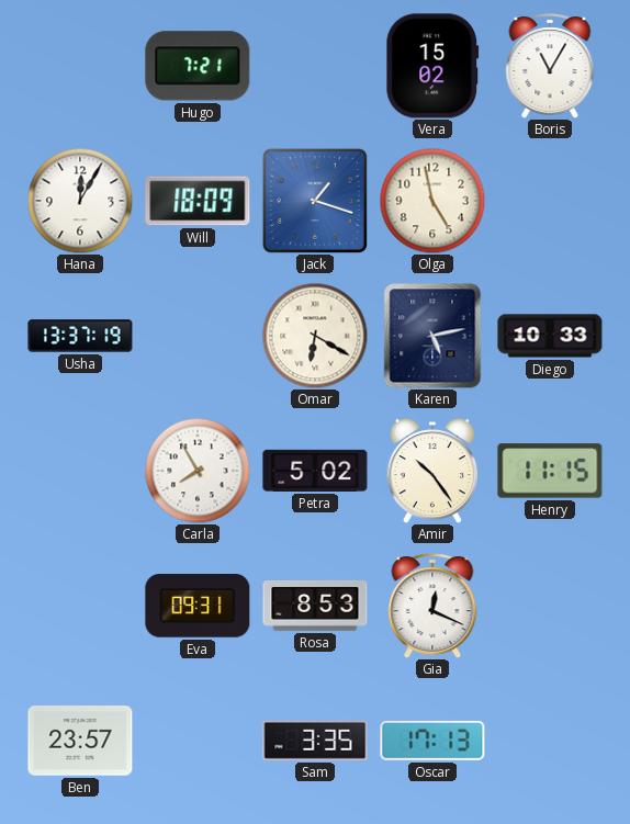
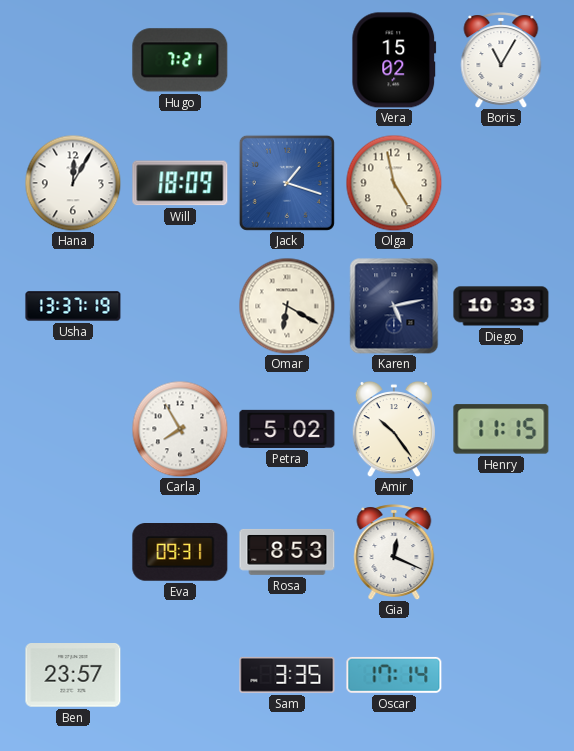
Oscar: 17:13 -> 17:14 (394, 675)
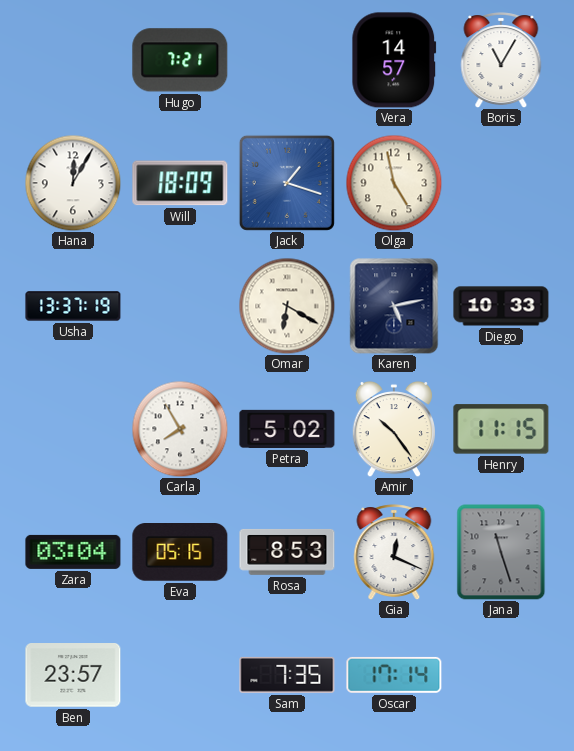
Vera: 15:02 -> 14:57 (394, 60)
Zara: none -> 03:04 (73, 552)
Eva: 09:31 -> 05:15 (180, 553)
Jana: none -> 11:27 (501, 552)
Sam: 3:35 -> 7:35 (287, 675)
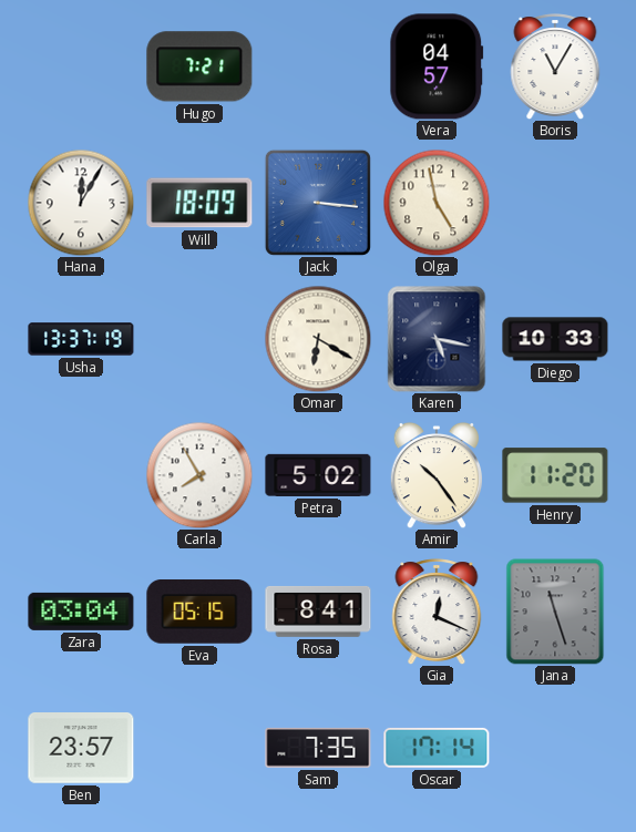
Vera: 14:57 -> 04:57 (437, 66)
Jack: 1:18 -> 3:16 (318, 203)
Karen: 5:13 -> 5:17 (437, 339)
Henry: 11:15 -> 11:20 (555, 475)
Rosa: 8:53 -> 8:41 (318, 612)
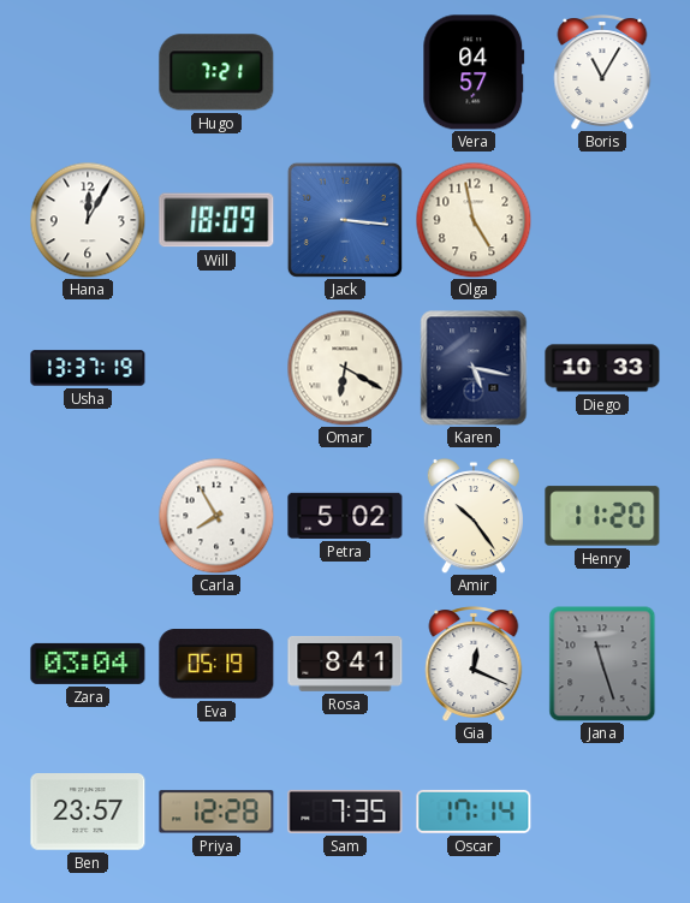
Eva: 05:15 -> 05:19 (216, 665)
Priya: none -> 12:28 (216, 812)
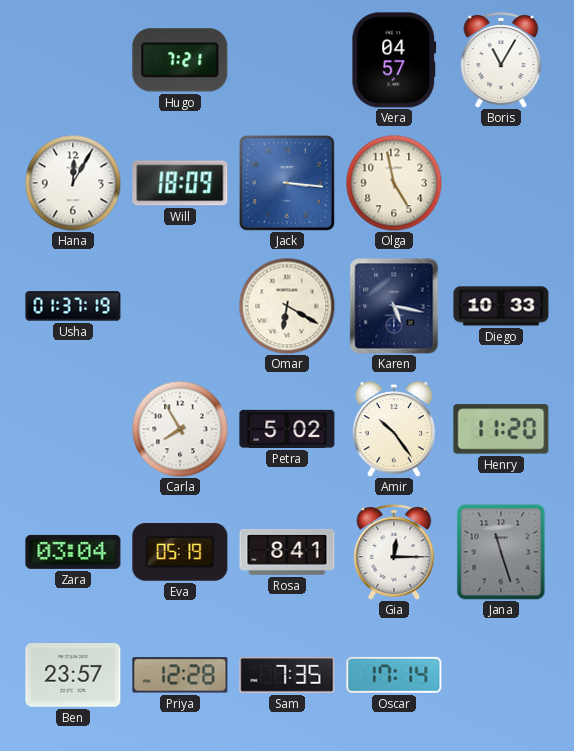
Usha: 13:37 -> 01:37 (73, 306)
Gia: 12:19 -> 12:15 (394, 552)
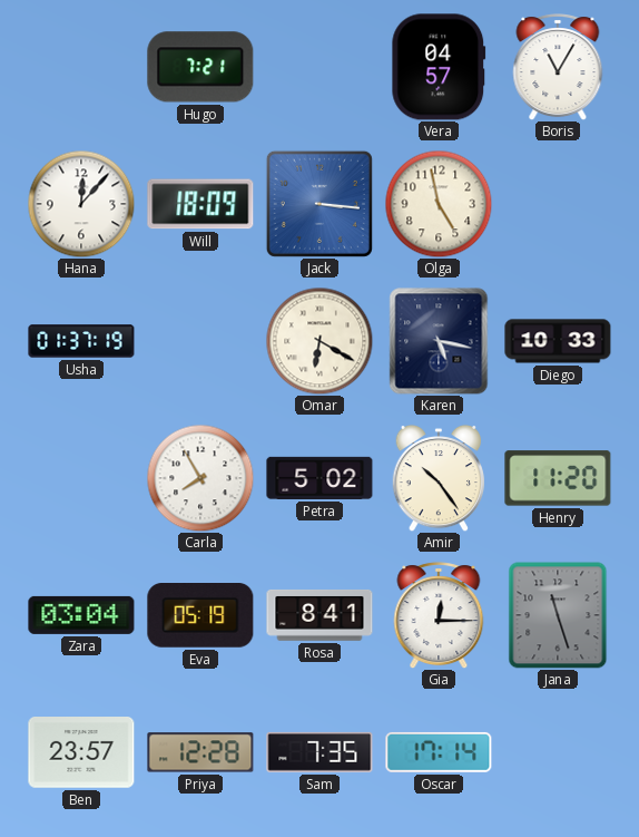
Hana: 12:05 -> 12:07 (81, 204)
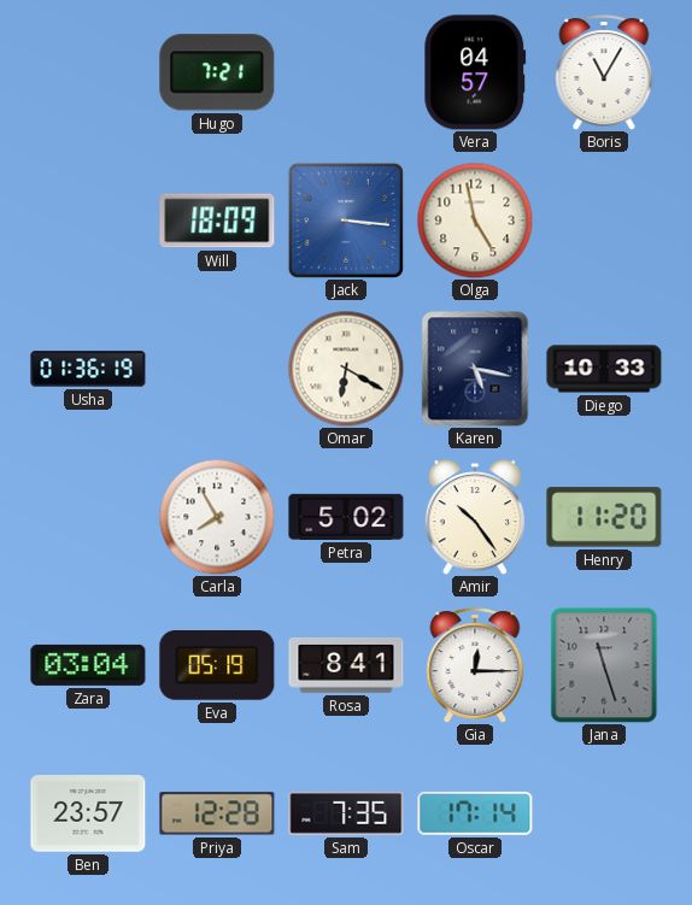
Hana: 12:07 -> none (81, 204)
Usha: 01:37 -> 01:36 (88, 369)
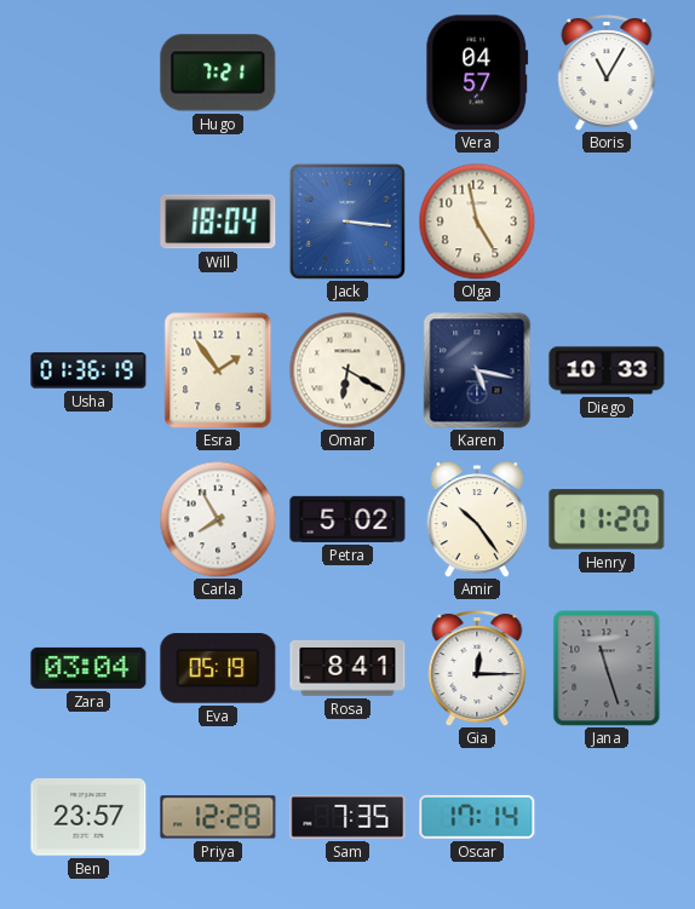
Will: 18:09 -> 18:04 (218, 222)
Esra: none -> 1:54 (218, 370)
